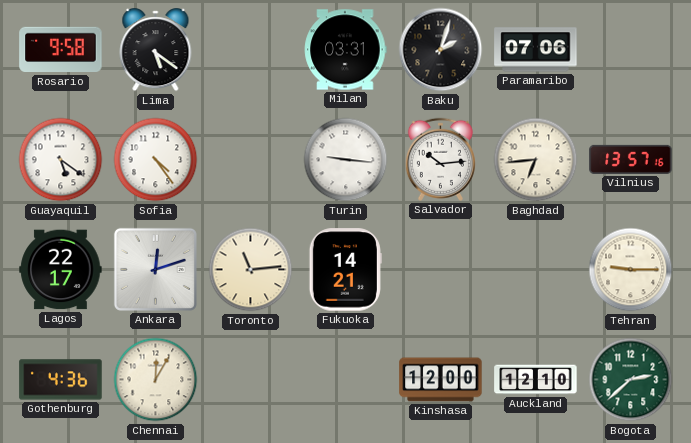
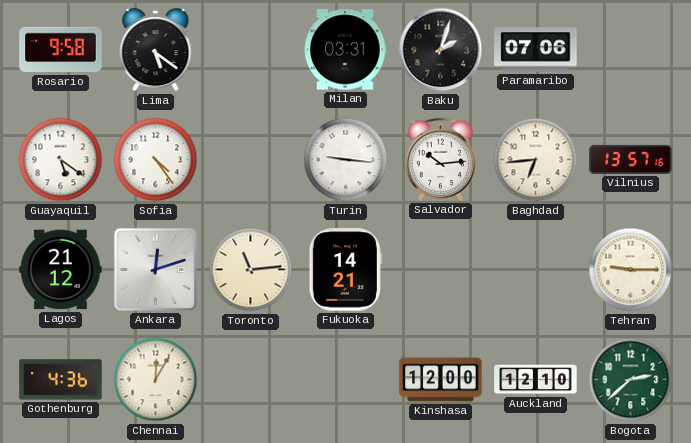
Lagos: 22:17 -> 21:12 (61, 270)
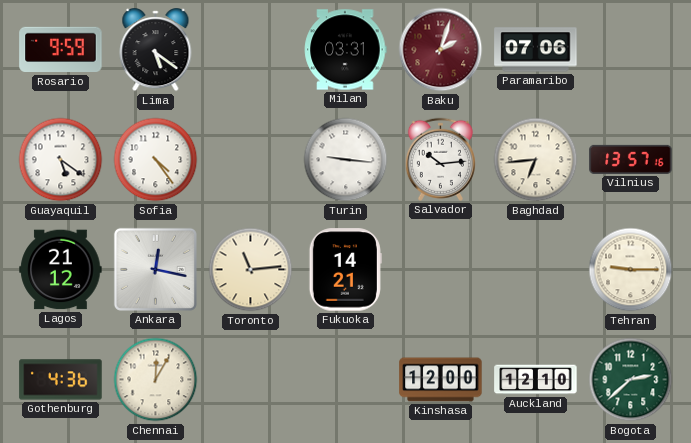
Rosario: 9:58 -> 9:59 (61, 50)
Baku dial: black -> burgundy (441, 50)
Ankara: 12:12 -> 12:17 (155, 269)
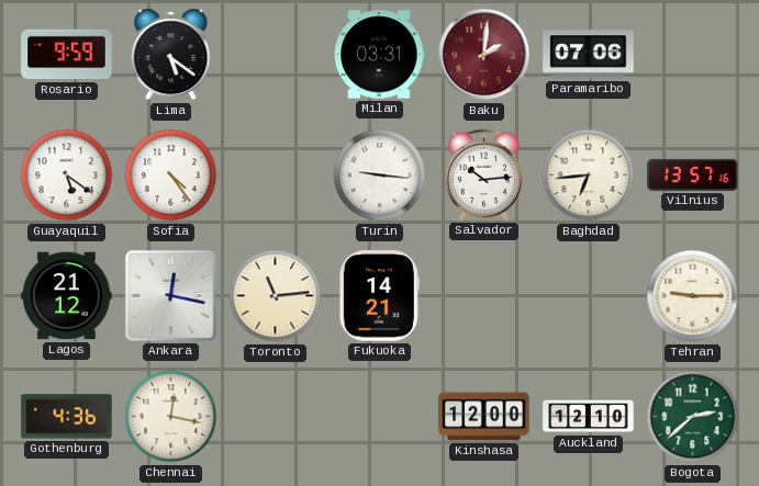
Baku: 2:03 -> 2:01 (484, 55)
Chennai: 12:05 -> 12:17 (171, 417)
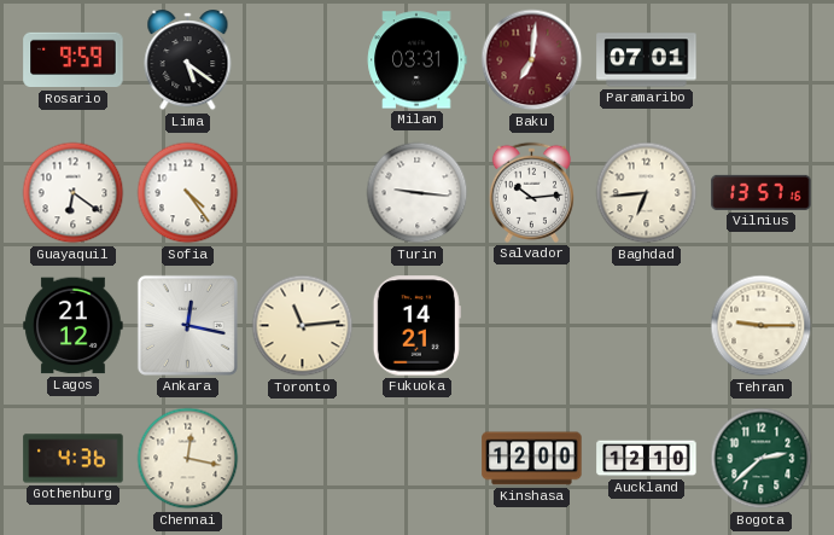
Baku: 2:01 -> 7:01 (532, 60)
Paramaribo: 07:06 -> 07:01 (647, 60)
Guayaquil: 5:21 -> 6:21 (74, 193)
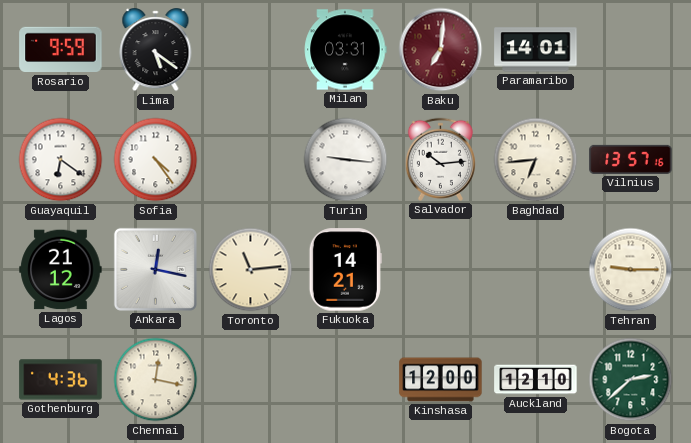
Paramaribo: 07:01 -> 14:01 (536, 50)
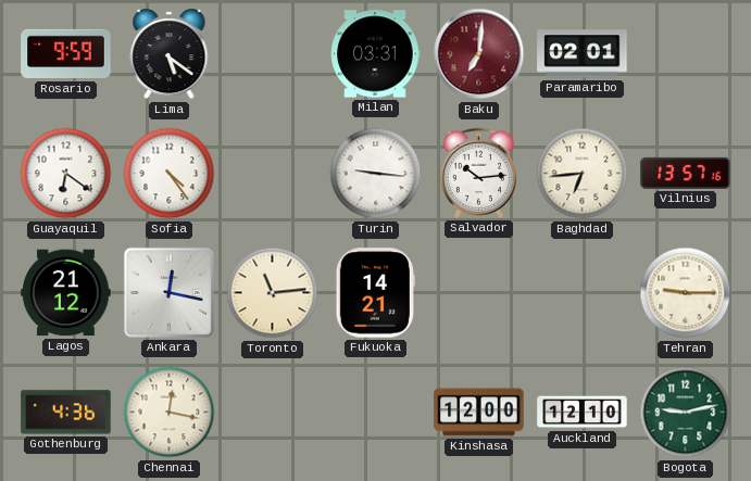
Paramaribo: 14:01 -> 02:01 (583, 54)
Bogota: 2:38 -> 9:13 (686, 413)
